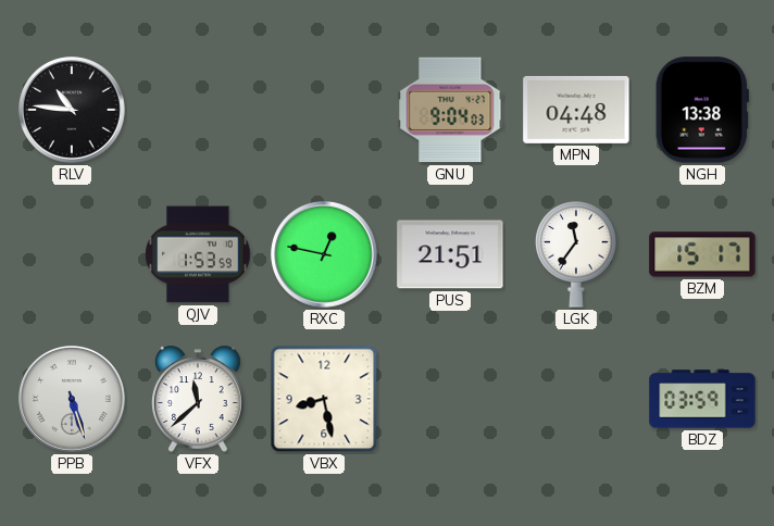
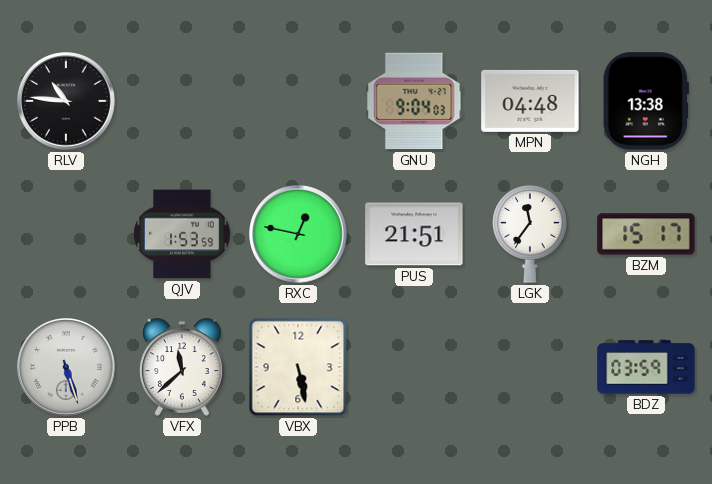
VBX: 8:28 -> 5:28 (298, 367)
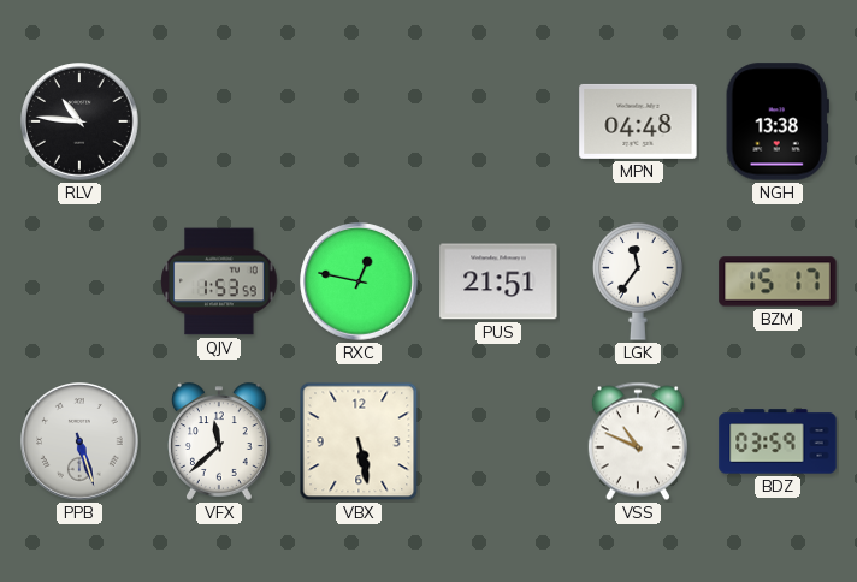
GNU: 9:04 -> none (414, 101)
VSS: none -> 10:49 (638, 441)
